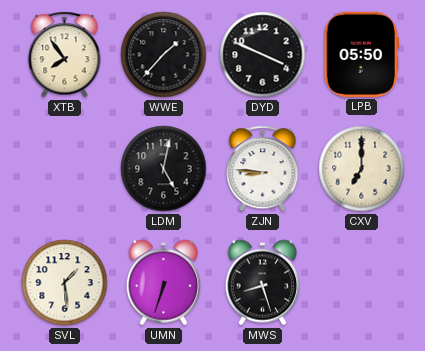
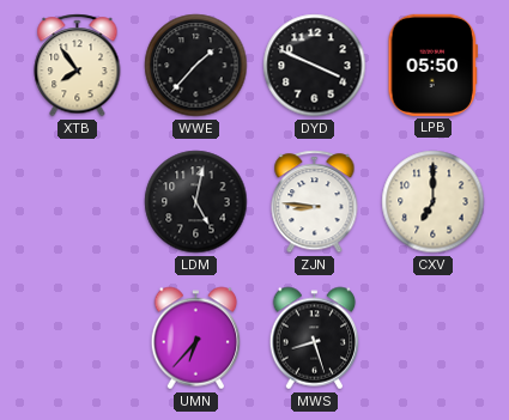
SVL: 1:29 -> none (65, 283)
UMN: 6:33 -> 6:37 (196, 339)
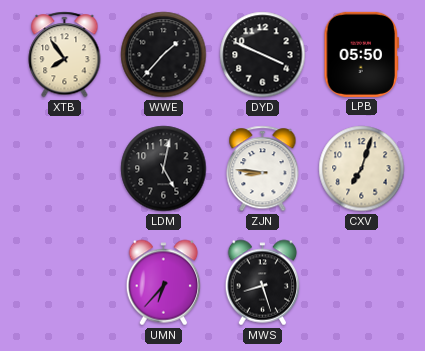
CXV: 7:00 -> 7:03 (362, 169)
